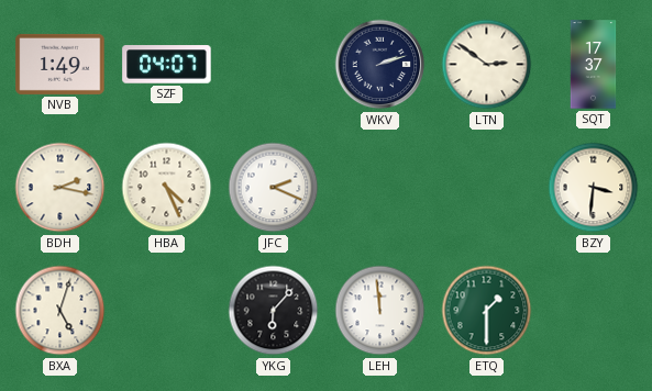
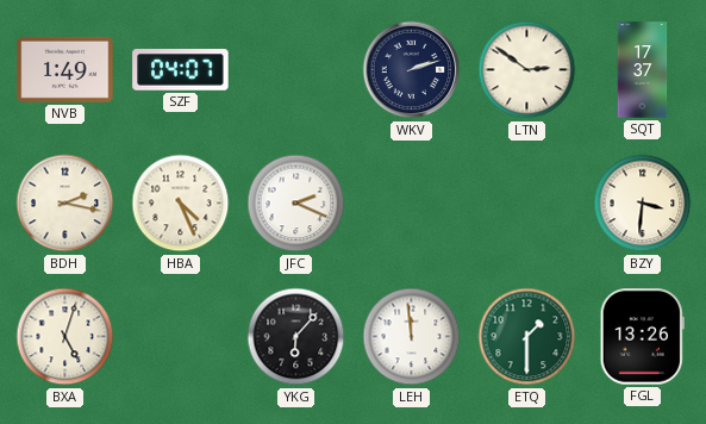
FGL: none -> 13:26 (642, 337)
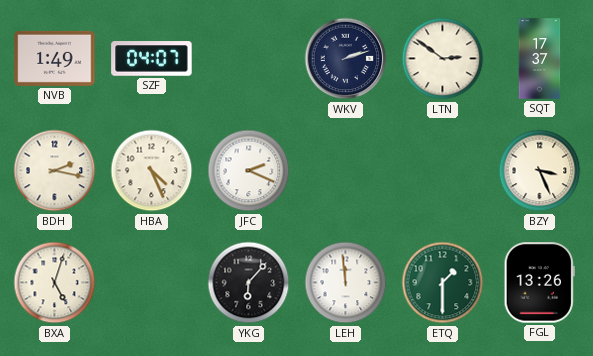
BZY: 3:31 -> 3:26 (540, 171)
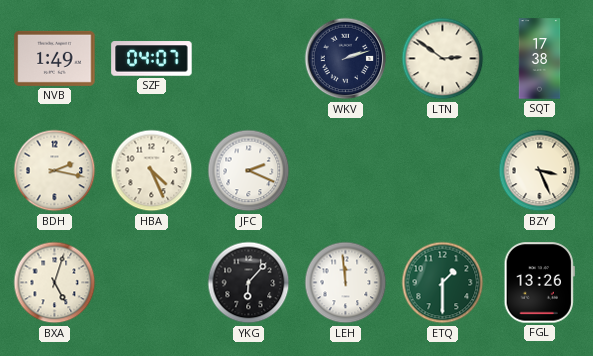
SQT: 17:37 -> 17:38 (540, 59)
